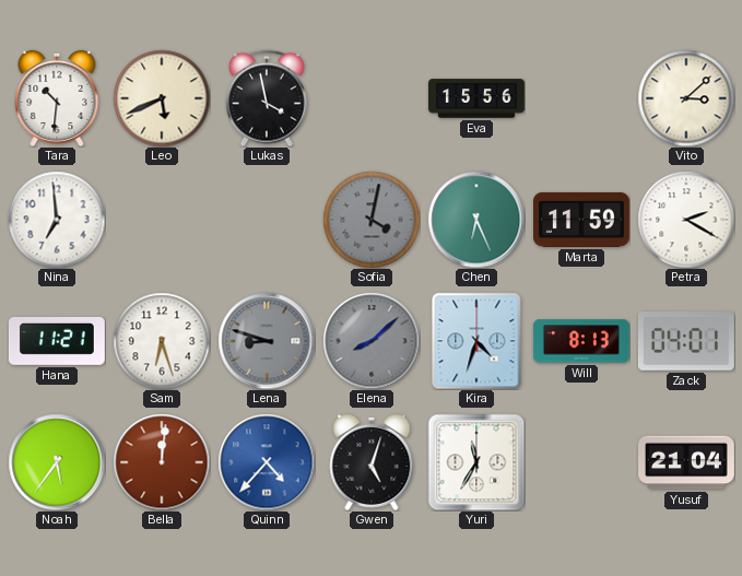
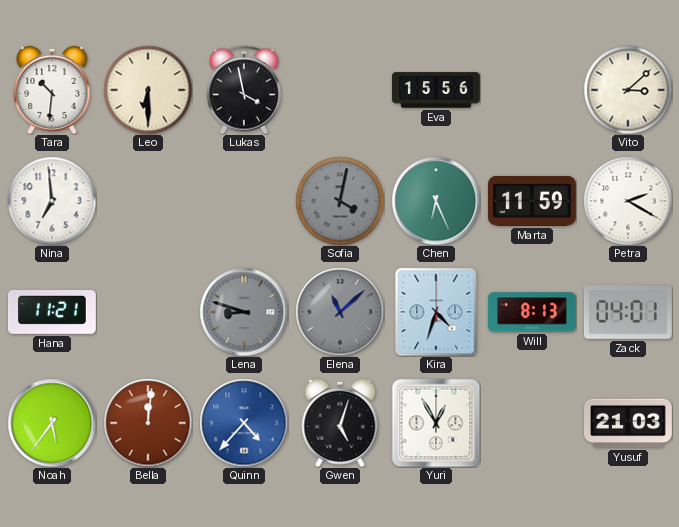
Leo: 5:41 -> 6:30 (148, 90)
Sam: 6:27 -> none (162, 341)
Elena: 8:08 -> 11:08 (340, 312)
Yuri: 11:35 -> 12:55 (436, 423)
Yusuf: 21:04 -> 21:03 (629, 423)
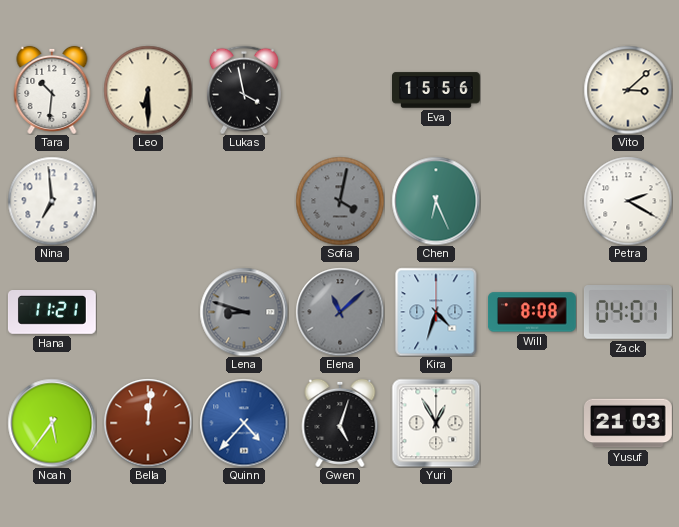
Marta: 11:59 -> none (533, 201)
Will: 8:13 -> 8:08 (532, 312)
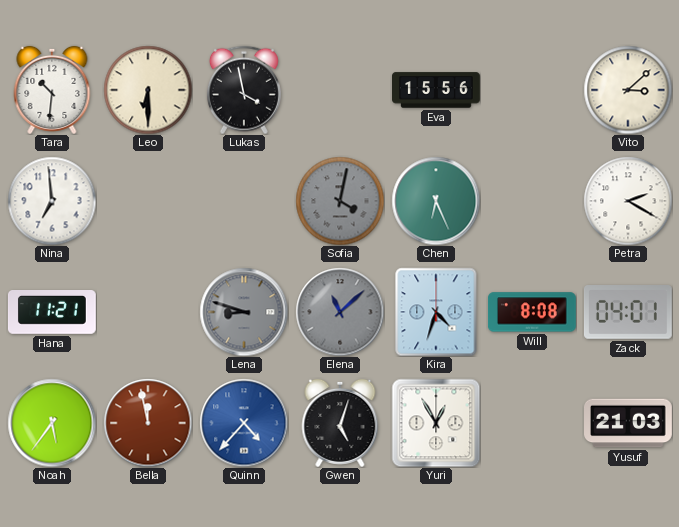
Bella: 12:01 -> 11:58 (148, 423)
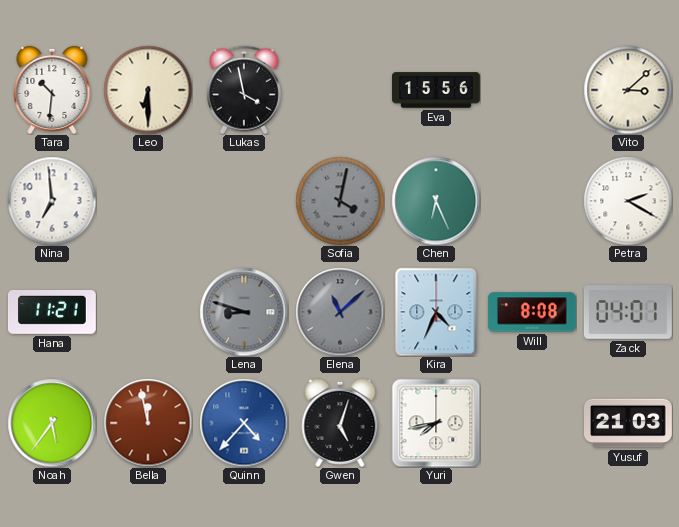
Kira: 4:33 -> 4:34 (436, 312)
Yuri: 12:55 -> 7:43 (436, 423)
